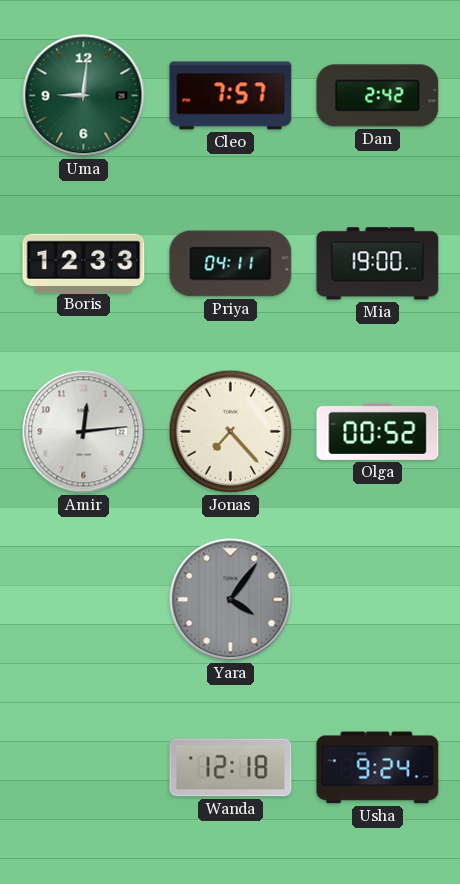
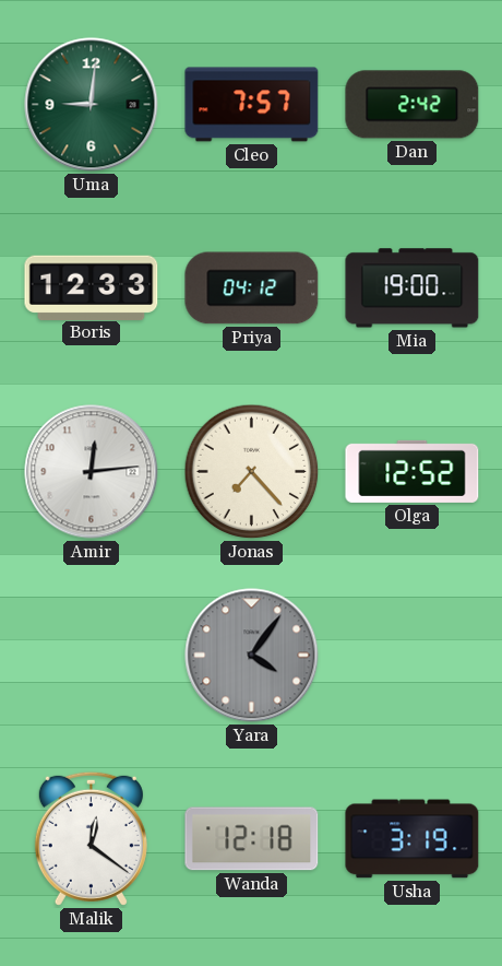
Priya: 04:11 -> 04:12 (252, 288)
Olga: 00:52 -> 12:52 (413, 471)
Malik: none -> 12:21 (91, 838)
Usha: 9:24 -> 3:19 (413, 839)
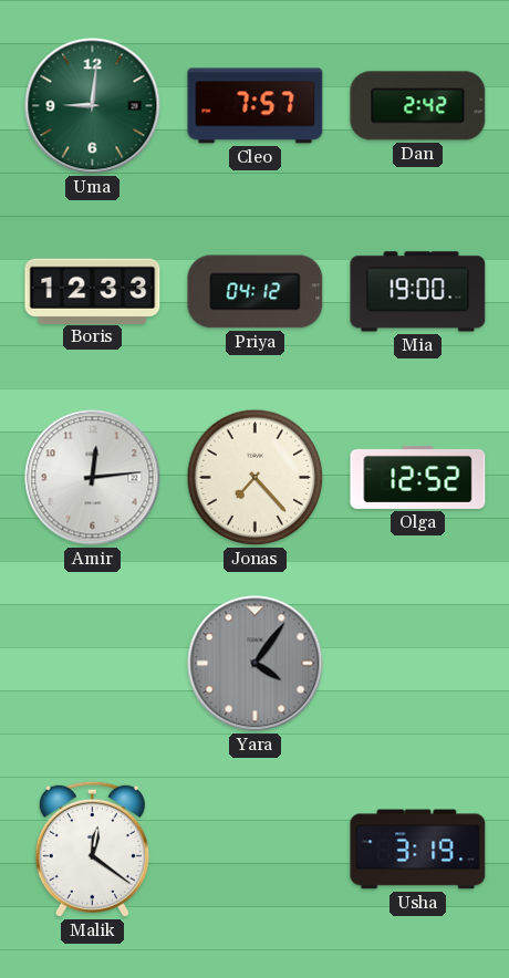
Wanda: 12:18 -> none (252, 839)
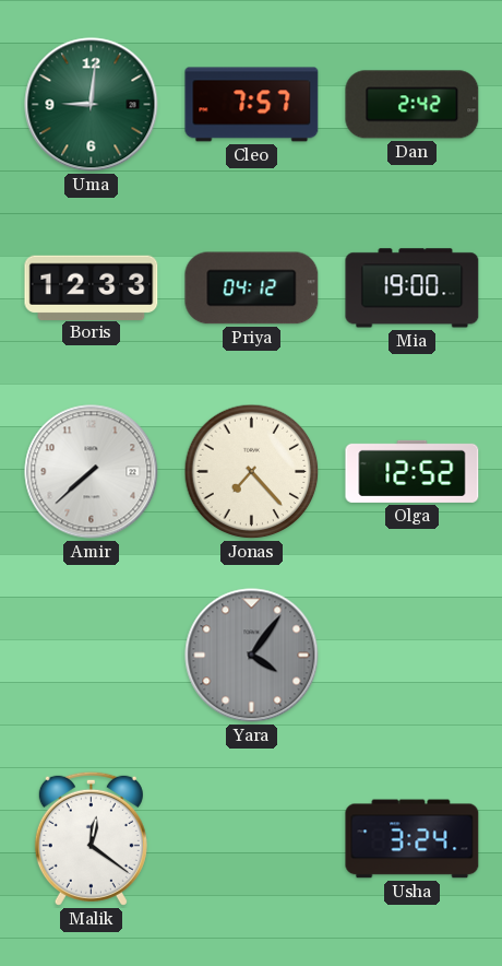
Amir: 12:14 -> 7:38 (92, 472)
Usha: 3:19 -> 3:24 (413, 839)
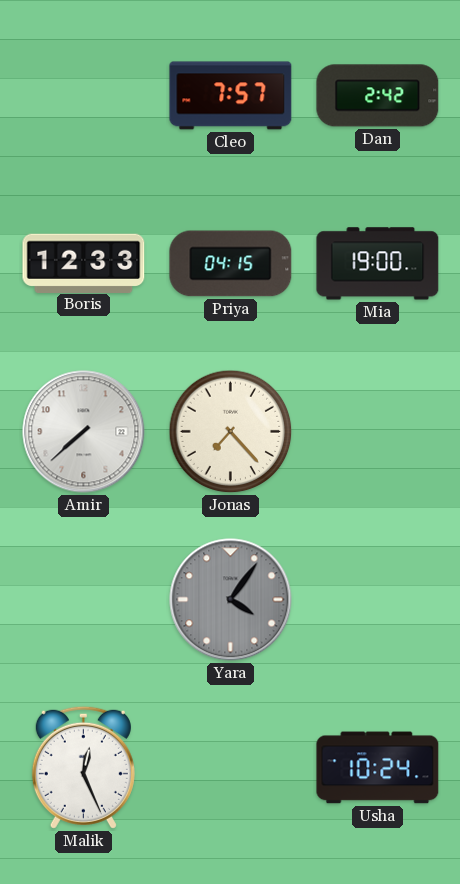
Uma: 9:01 -> none (92, 105)
Priya: 04:12 -> 04:15 (231, 264)
Olga: 12:52 -> none (413, 471)
Malik: 12:21 -> 12:26 (83, 767)
Usha: 3:24 -> 10:24 (378, 768)
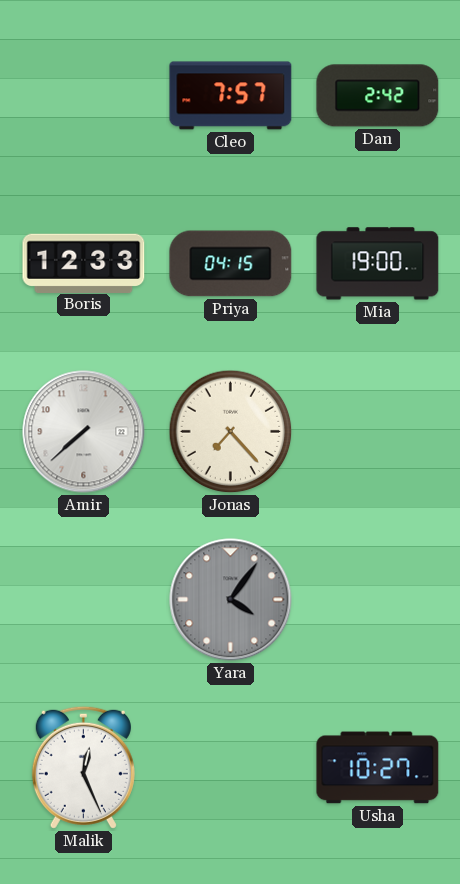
Usha: 10:24 -> 10:27 (378, 768)
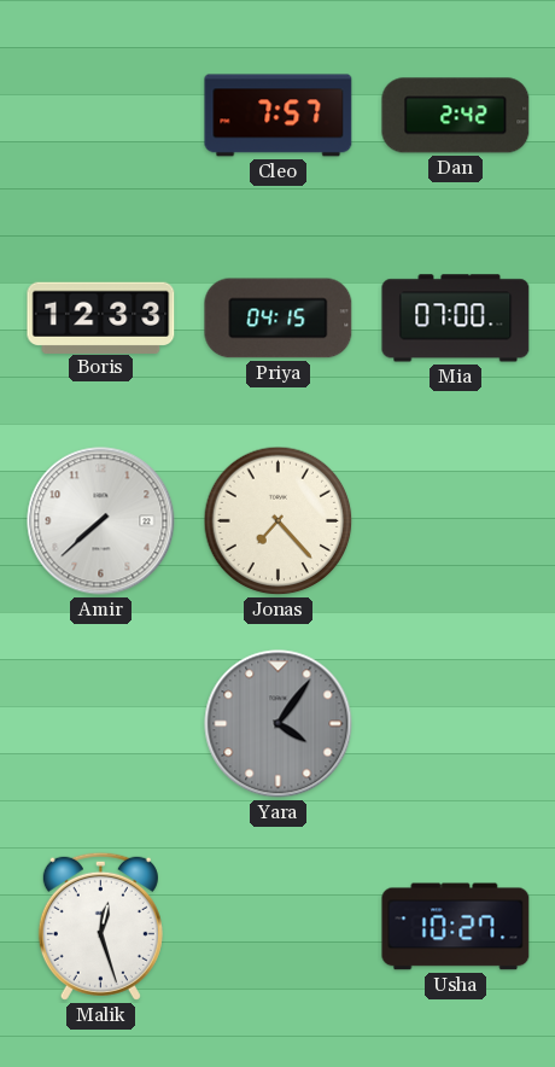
Mia: 19:00 -> 07:00 (456, 319)
Malik: 12:26 -> 12:27 (100, 926)
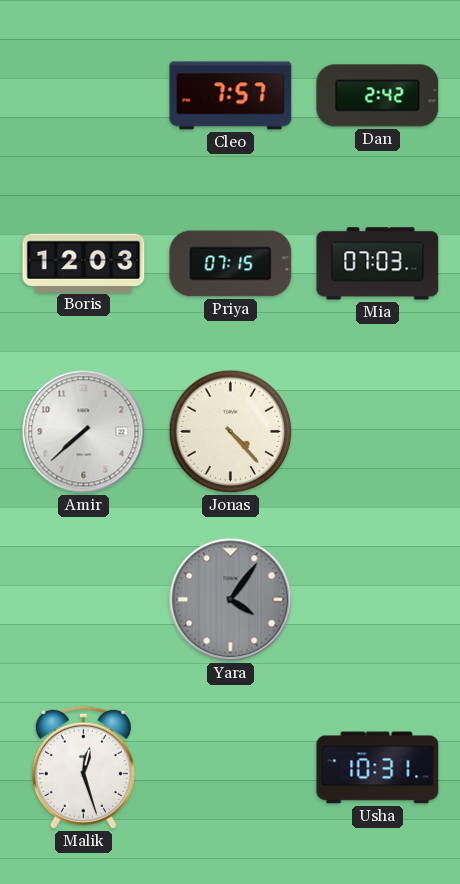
Boris: 12:33 -> 12:03 (84, 263)
Priya: 04:15 -> 07:15 (231, 264)
Mia: 07:00 -> 07:03 (378, 264)
Jonas: 7:23 -> 4:23 (231, 432)
Usha: 10:27 -> 10:31 (378, 768)
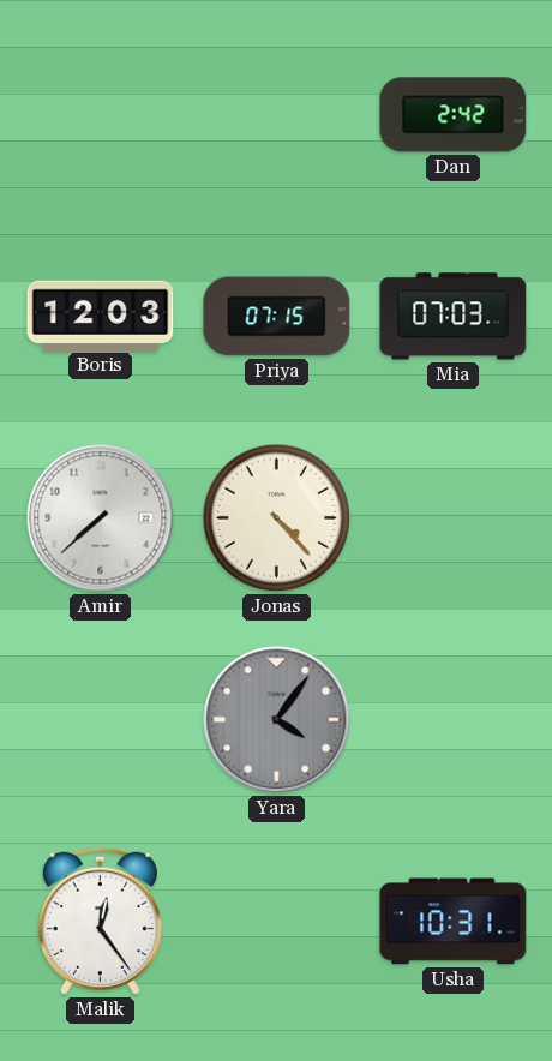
Cleo: 7:57 -> none (231, 96)
Malik: 12:27 -> 12:24 (100, 921)
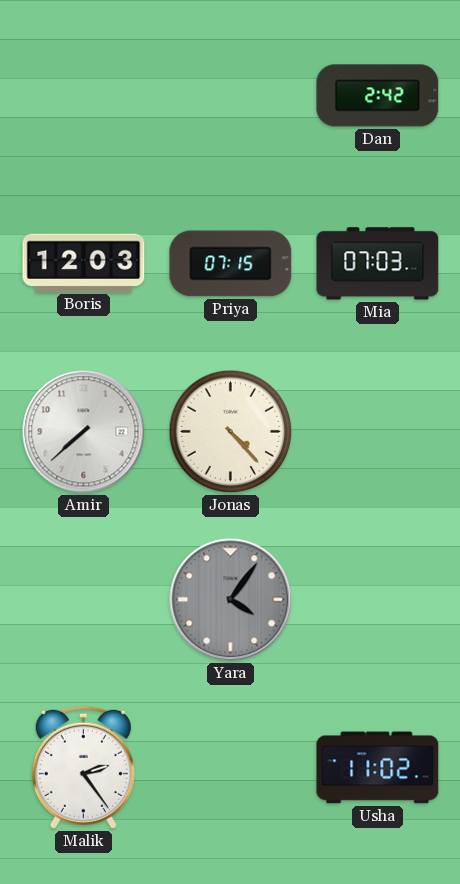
Malik: 12:24 -> 2:24 (83, 767)
Usha: 10:31 -> 11:02 (378, 768)
